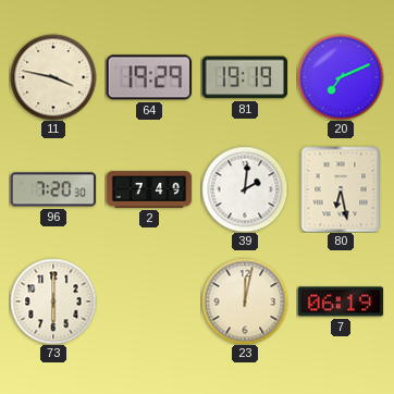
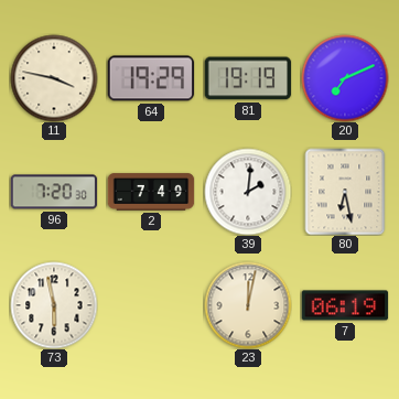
73: 6:00 -> 5:58 (54, 305)
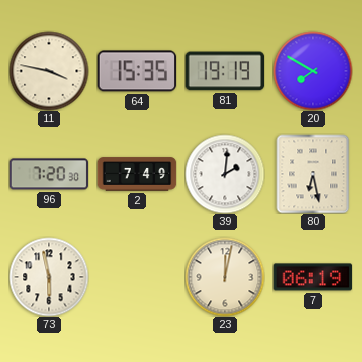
64: 19:29 -> 15:35 (137, 71)
20: 7:11 -> 7:50 (313, 71)
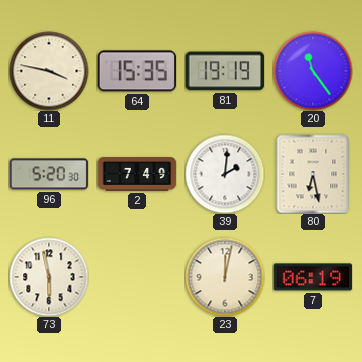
20: 7:50 -> 11:24 (313, 71)
96: 7:20 -> 5:20 (49, 174)
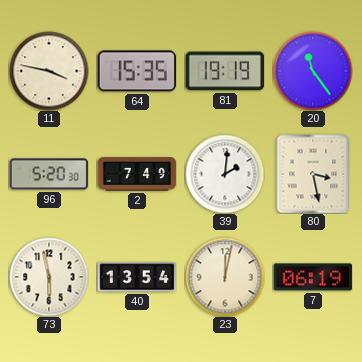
80: 6:28 -> 3:28 (313, 174)
40: none -> 13:54 (137, 277)
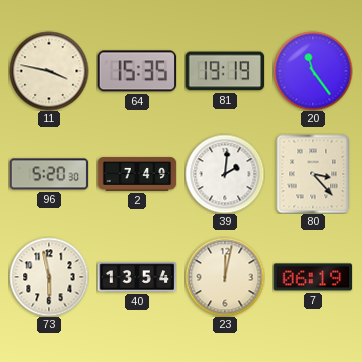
80: 3:28 -> 3:23 (313, 174)
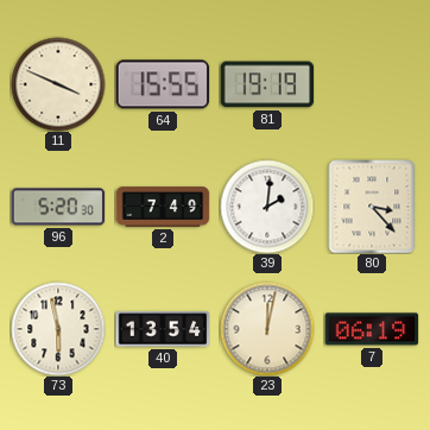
11: 3:47 -> 3:49 (58, 84)
64: 15:35 -> 15:55 (163, 84)
20: 11:24 -> none (313, 71)
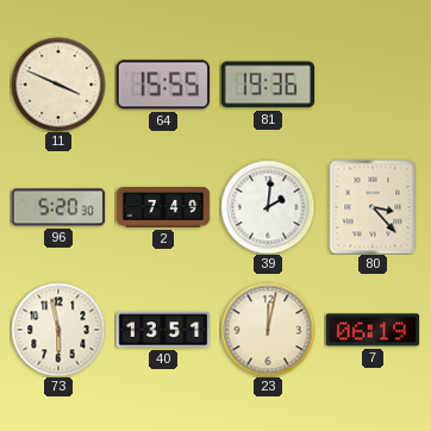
81: 19:19 -> 19:36 (268, 85)
40: 13:54 -> 13:51 (163, 330)
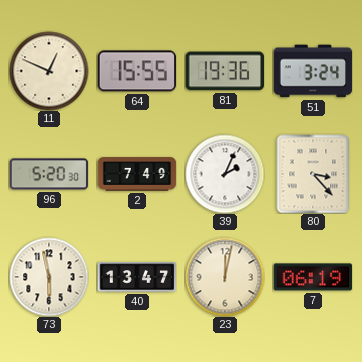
11: 3:49 -> 12:49 (49, 71)
51: none -> 3:24 (313, 71)
39: 2:01 -> 2:04 (225, 174)
40: 13:51 -> 13:47 (137, 277)
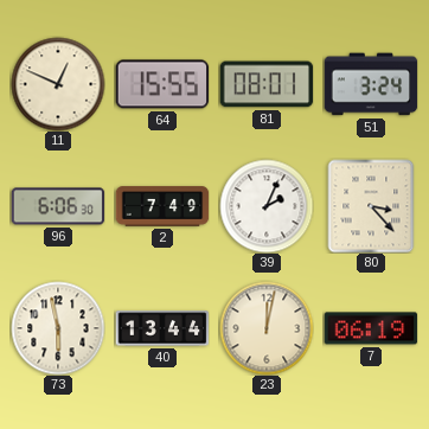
81: 19:36 -> 08:01 (267, 84)
96: 5:20 -> 6:06 (58, 206)
40: 13:47 -> 13:44 (162, 328)
